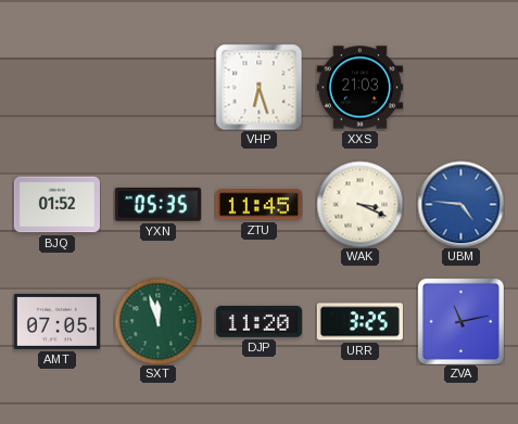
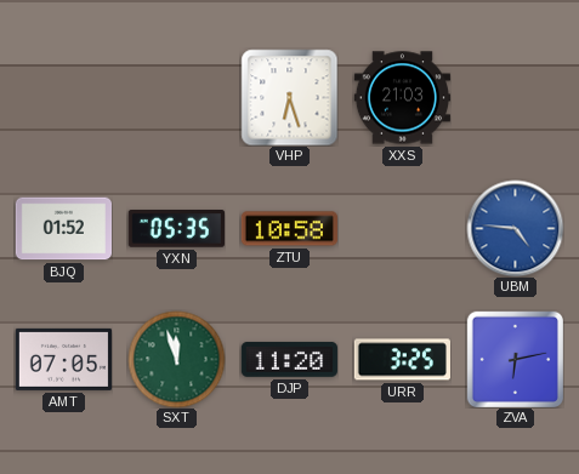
ZTU: 11:45 -> 10:58 (289, 229)
WAK: 3:19 -> none (359, 204)
ZVA: 11:13 -> 6:13 (515, 359)
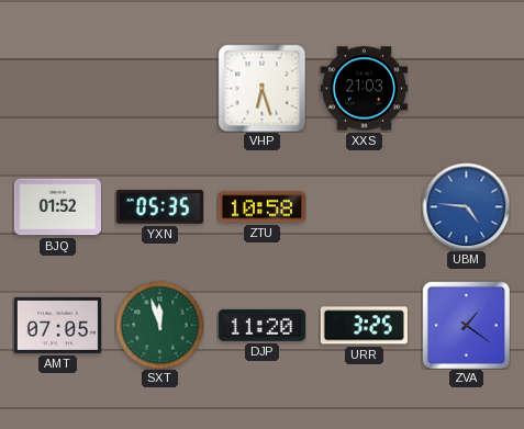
ZVA: 6:13 -> 1:21 (466, 325)
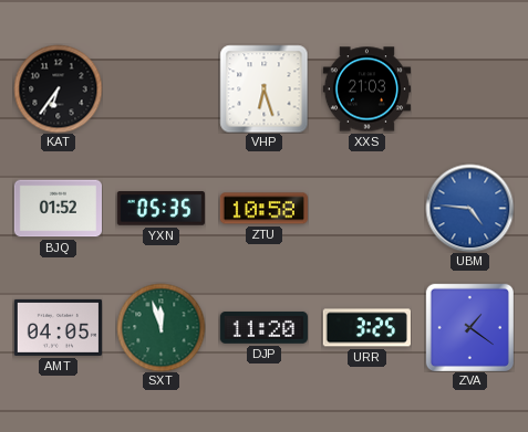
KAT: none -> 6:36 (58, 88)
AMT: 07:05 -> 04:05 (58, 327)
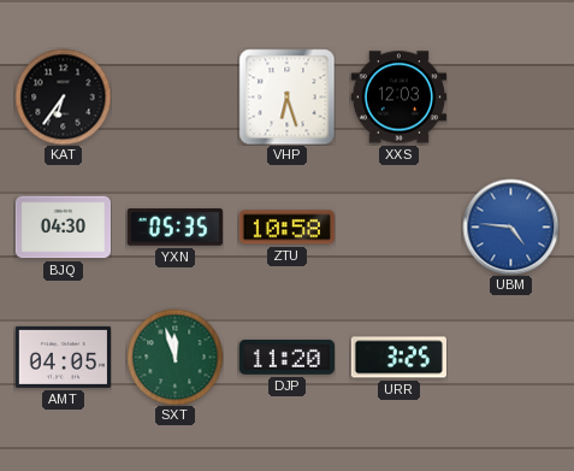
XXS: 21:03 -> 12:03 (398, 98)
BJQ: 01:52 -> 04:30 (63, 228)
ZVA: 1:21 -> none (469, 327)
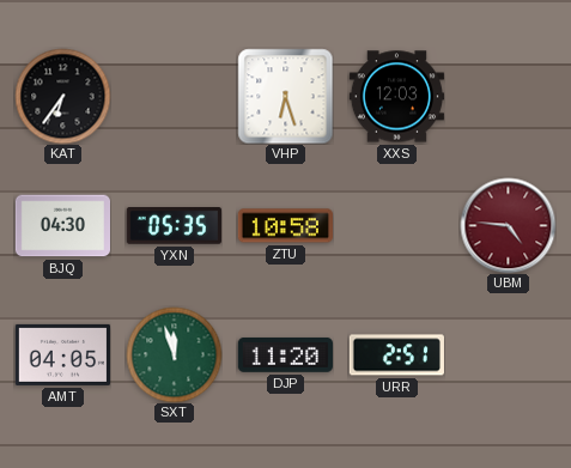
UBM dial: blue -> burgundy (508, 225)
URR: 3:25 -> 2:51 (396, 355)
